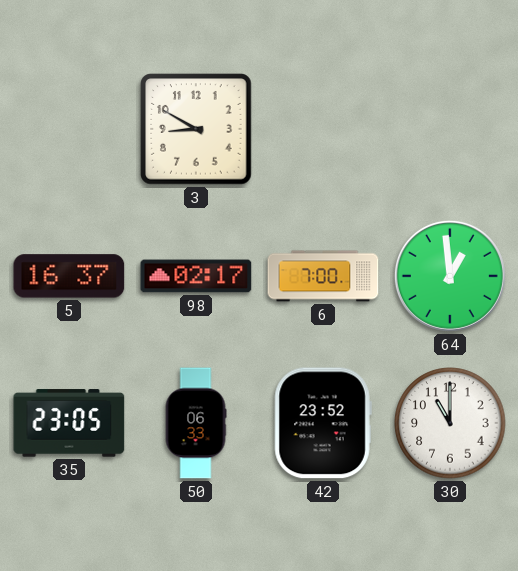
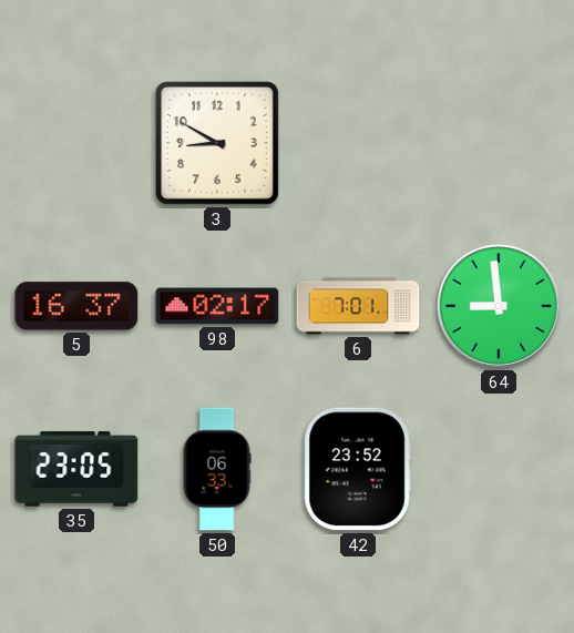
6: 7:00 -> 7:01 (358, 306)
64: 12:59 -> 8:59 (499, 306)
30: 11:00 -> none (450, 423)
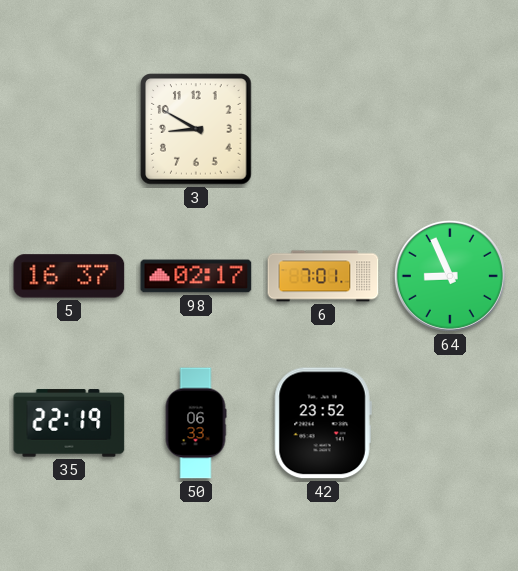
64: 8:59 -> 8:56 (450, 276)
35: 23:05 -> 22:19 (69, 423)
